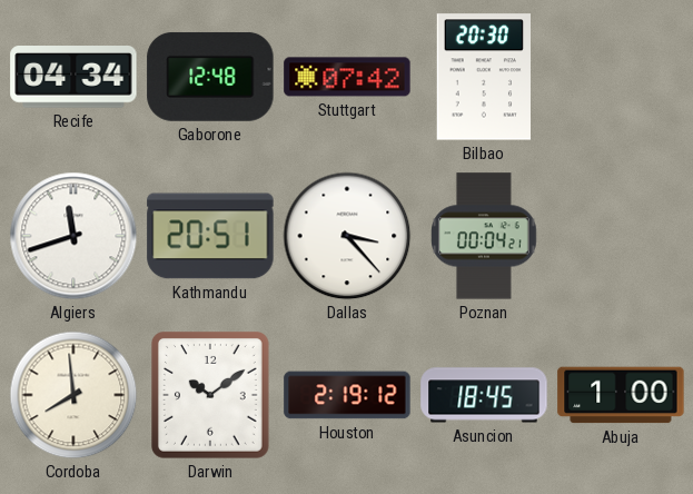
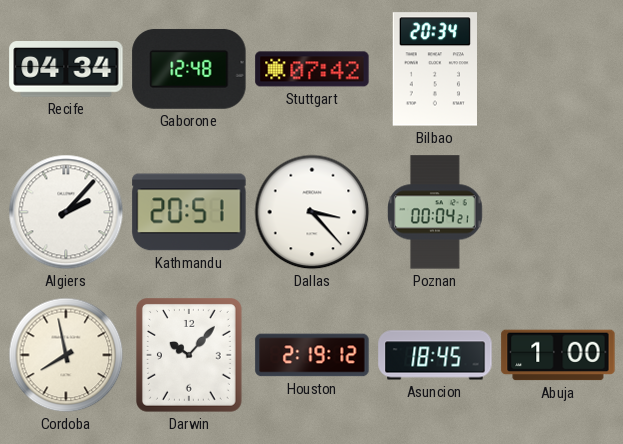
Bilbao: 20:30 -> 20:34 (434, 69)
Algiers: 11:42 -> 2:07 (66, 212)
Cordoba: 7:59 -> 7:58 (66, 355)
Darwin: 10:09 -> 10:07 (190, 356)
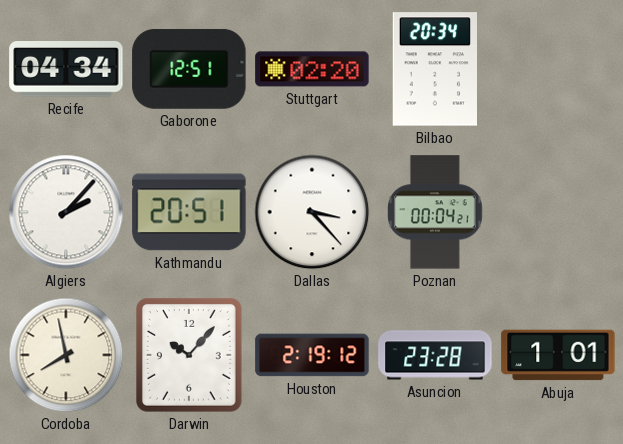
Gaborone: 12:48 -> 12:51 (189, 69)
Stuttgart: 07:42 -> 02:20 (312, 69)
Asuncion: 18:45 -> 23:28 (435, 355)
Abuja: 1:00 -> 1:01 (558, 355)
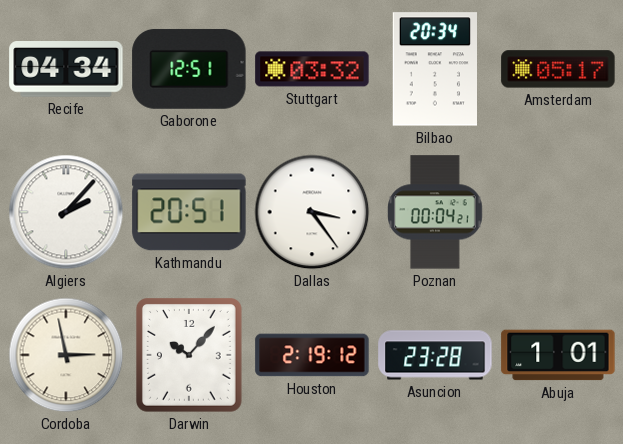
Stuttgart: 02:20 -> 03:32 (312, 69)
Amsterdam: none -> 05:17 (558, 69)
Dallas: 3:23 -> 3:24 (312, 212)
Cordoba: 7:58 -> 2:58 (66, 355)
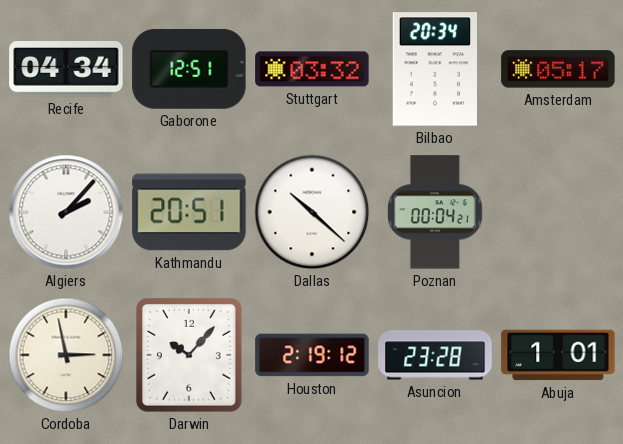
Dallas: 3:24 -> 10:22 (312, 212)
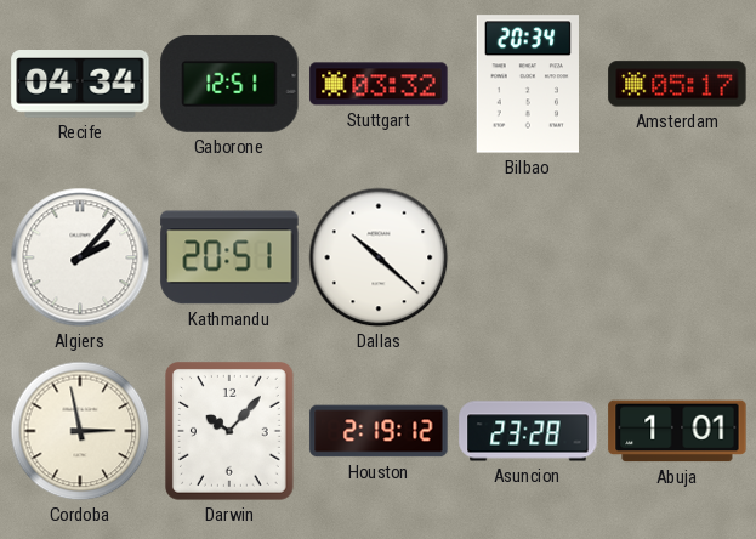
Poznan: 00:04 -> none (436, 212)
